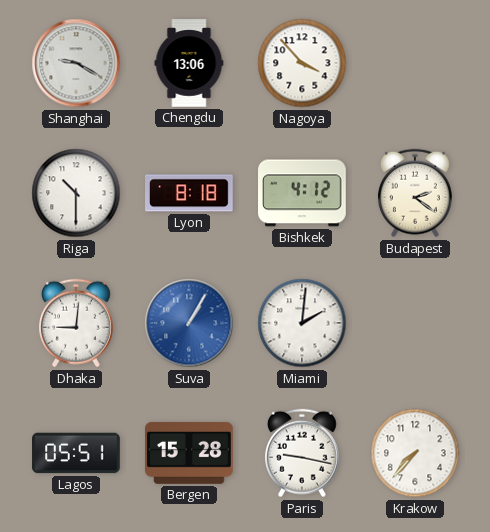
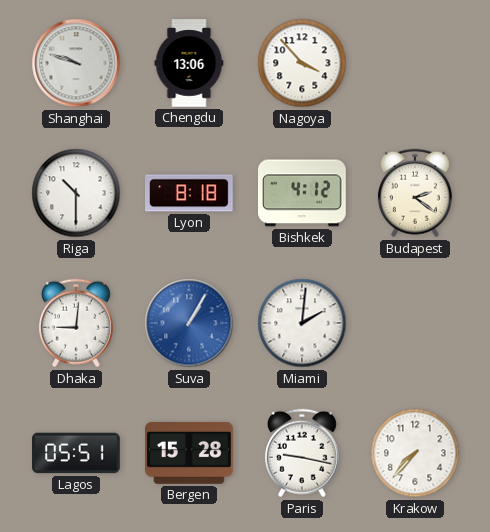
Shanghai: 9:20 -> 9:48 (76, 63)
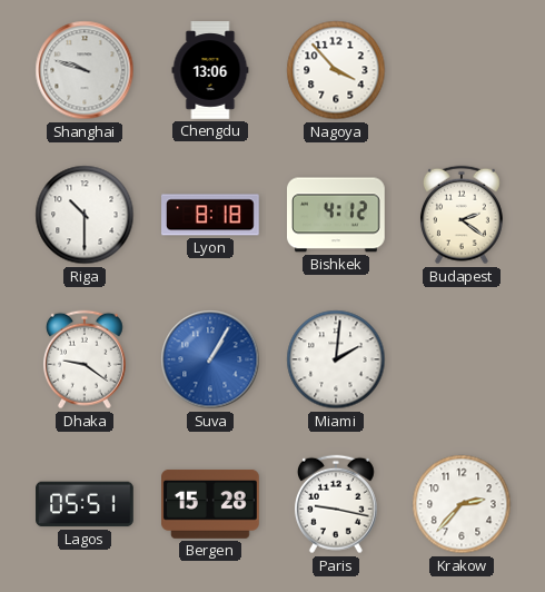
Dhaka: 9:01 -> 9:21 (85, 359)
Krakow: 7:37 -> 2:37 (462, 504)
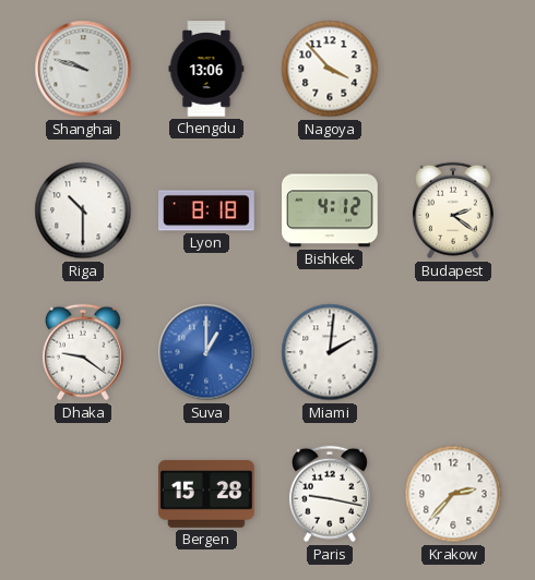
Suva: 1:05 -> 1:00 (206, 352)
Lagos: 05:51 -> none (85, 504)
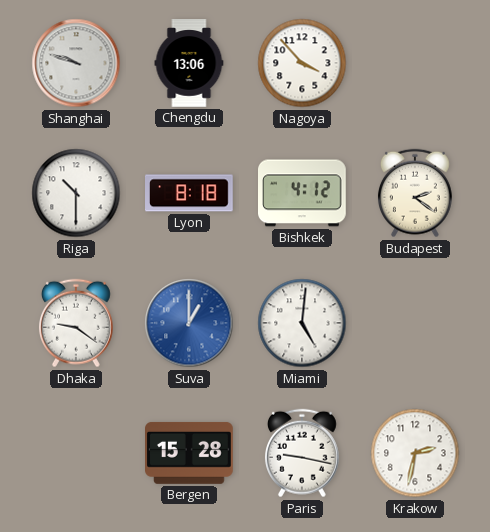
Miami: 2:01 -> 5:01 (302, 323)
Krakow: 2:37 -> 2:32 (415, 453)
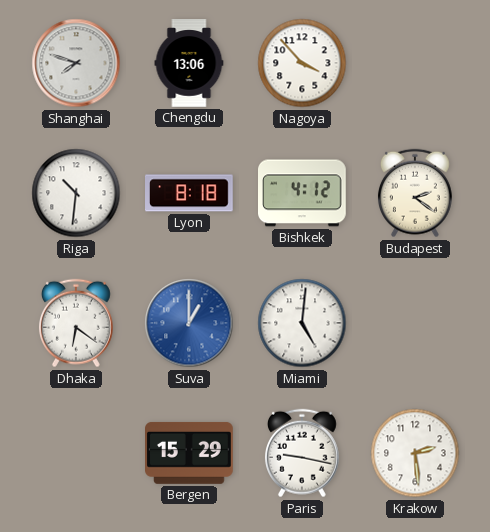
Shanghai: 9:48 -> 7:48 (76, 63)
Riga: 10:30 -> 10:31 (76, 193)
Dhaka: 9:21 -> 6:21 (76, 323)
Bergen: 15:28 -> 15:29 (190, 453)
Krakow: 2:32 -> 2:29 (415, 453)
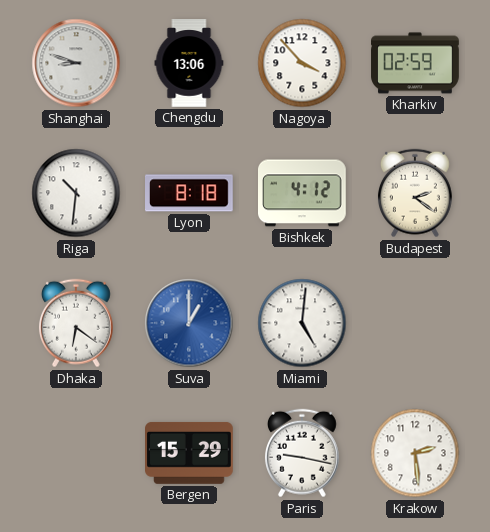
Shanghai: 7:48 -> 8:48 (76, 63)
Kharkiv: none -> 02:59 (415, 63)
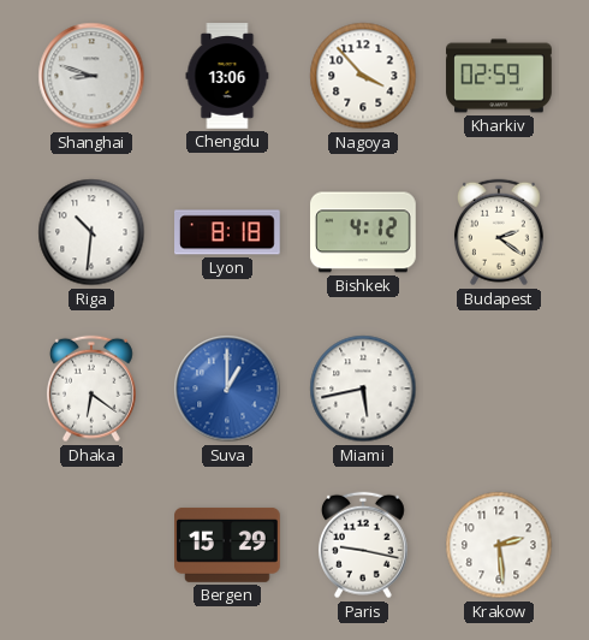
Miami: 5:01 -> 5:43 (363, 389)
